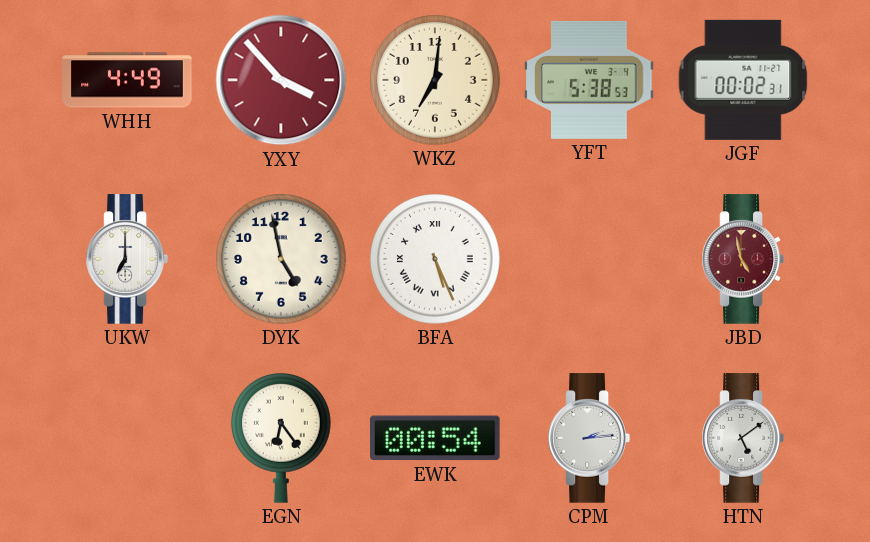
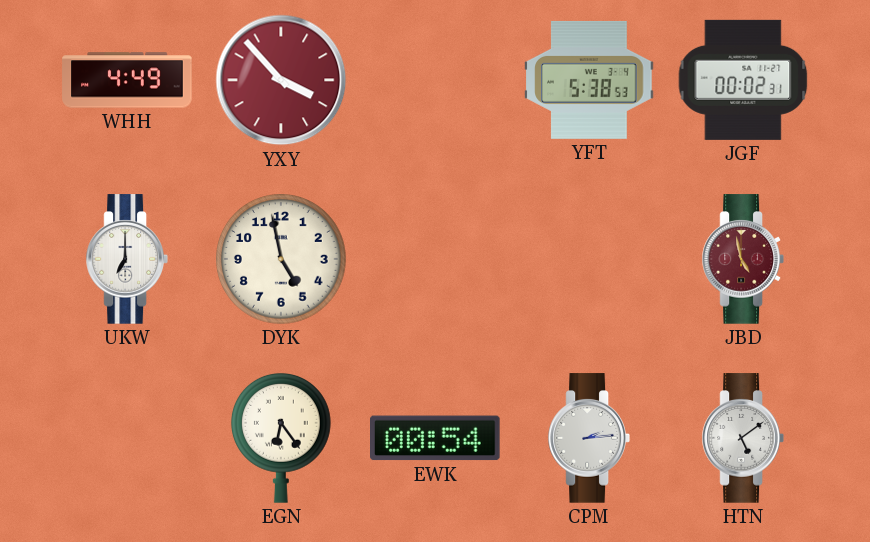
WKZ: 7:01 -> none (436, 81)
BFA: 5:26 -> none (436, 260)
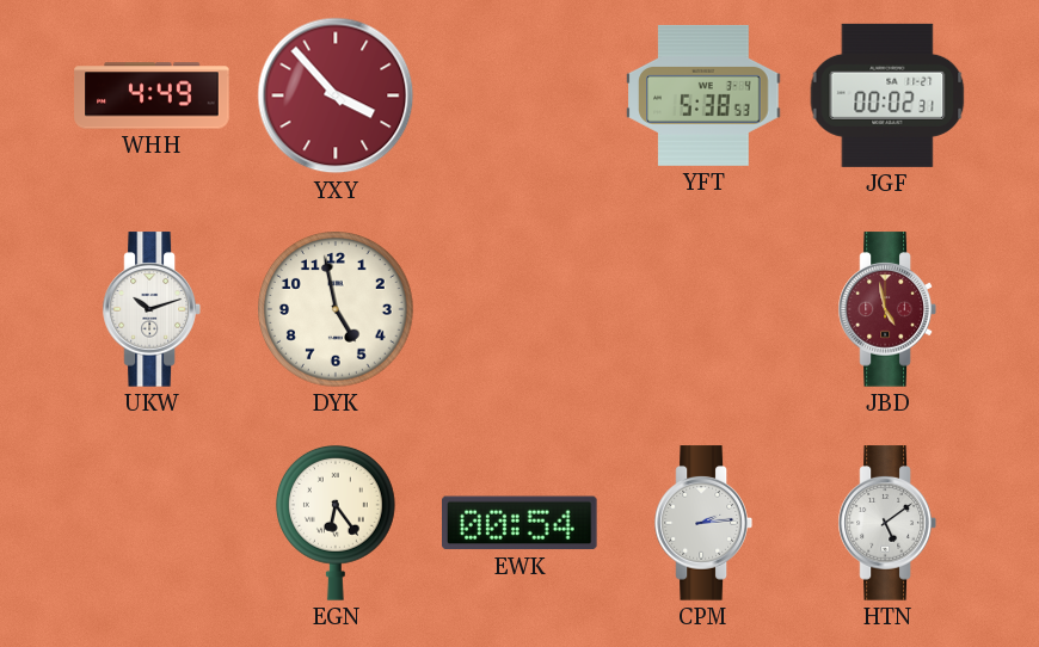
UKW: 7:00 -> 10:12 (152, 309)
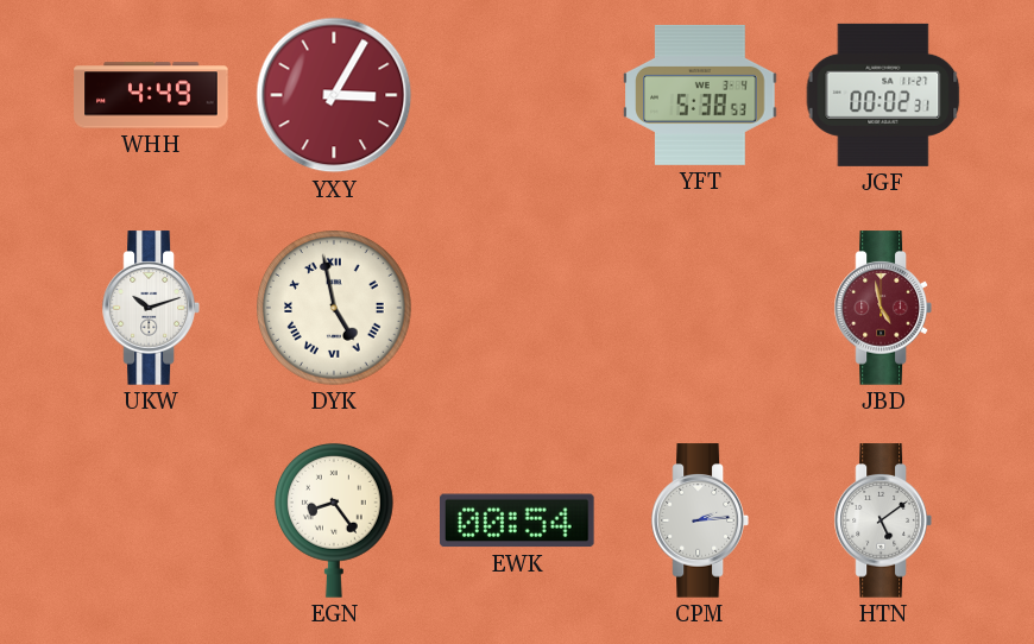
YXY: 3:53 -> 3:05 (334, 95)
DYK numerals: Arabic -> Roman (335, 309)
EGN: 6:24 -> 8:24 (334, 520)
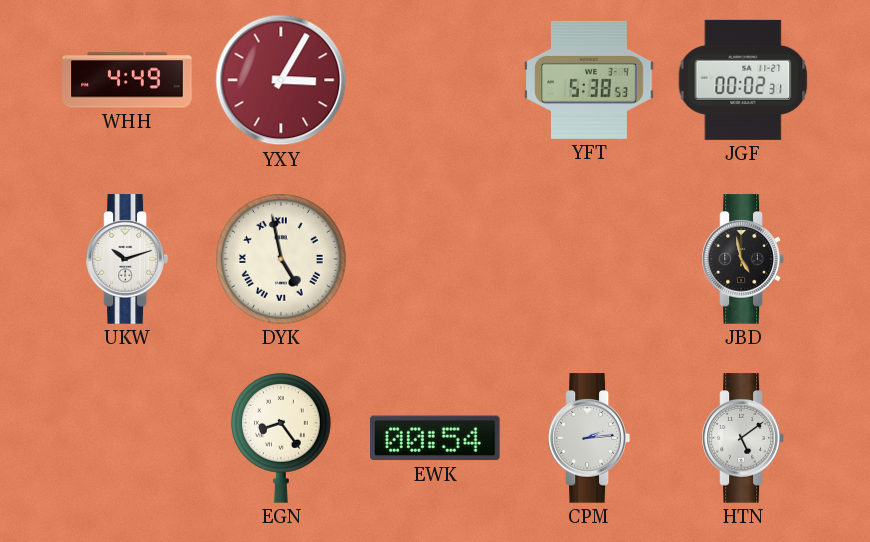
JBD dial: burgundy -> black (743, 259)
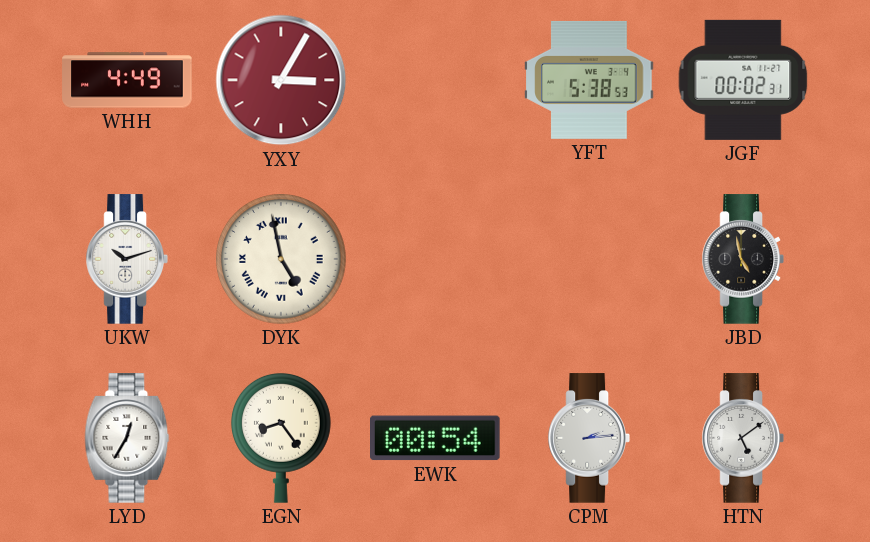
LYD: none -> 12:35 (127, 438)
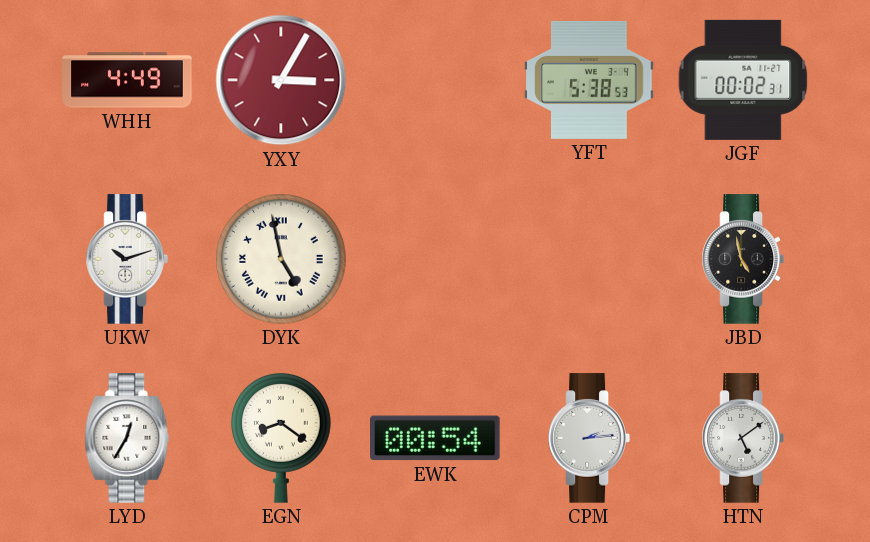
EGN: 8:24 -> 8:21 (281, 438)
